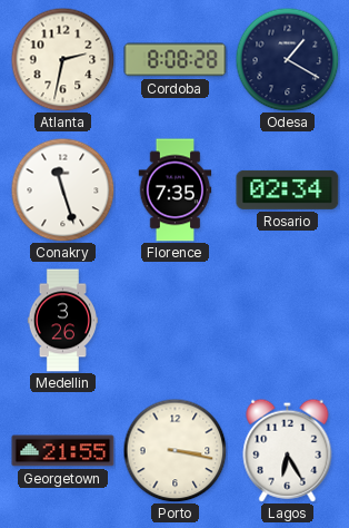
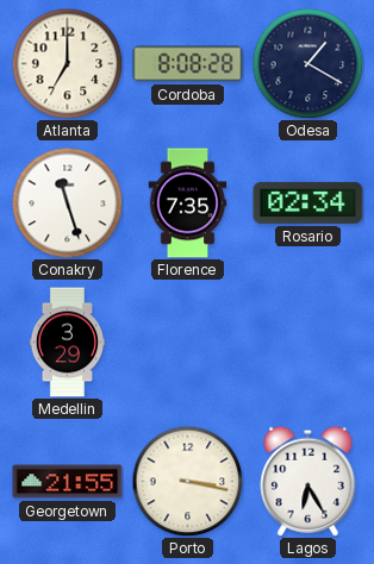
Atlanta: 2:32 -> 7:00 (67, 63)
Medellin: 3:26 -> 3:29 (67, 343)
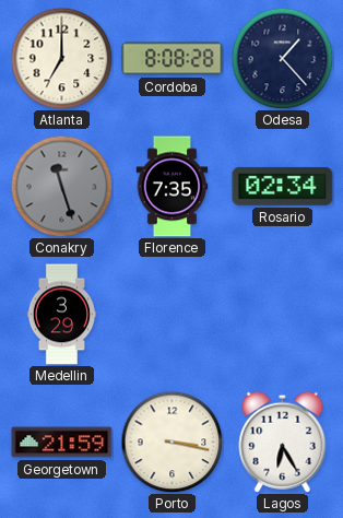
Odesa: 1:20 -> 1:23 (282, 58)
Conakry dial: white -> grey (61, 186)
Georgetown: 21:55 -> 21:59 (62, 443)
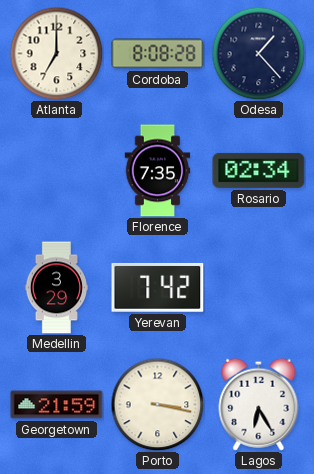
Conakry: 11:27 -> none (61, 186)
Yerevan: none -> 7:42 (158, 287)
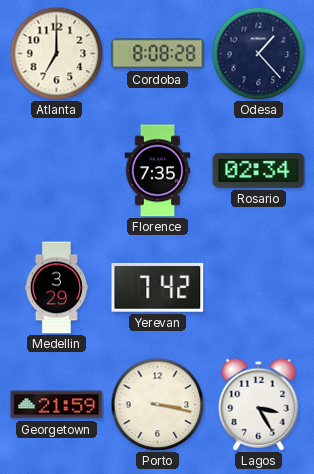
Lagos: 6:25 -> 3:25 (259, 404)
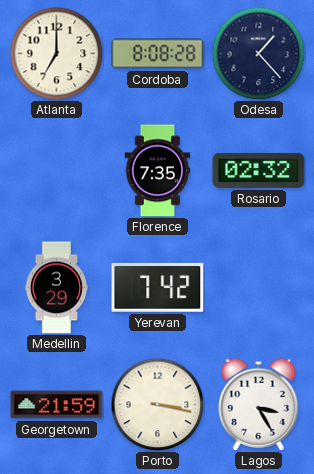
Rosario: 02:34 -> 02:32 (259, 170)
